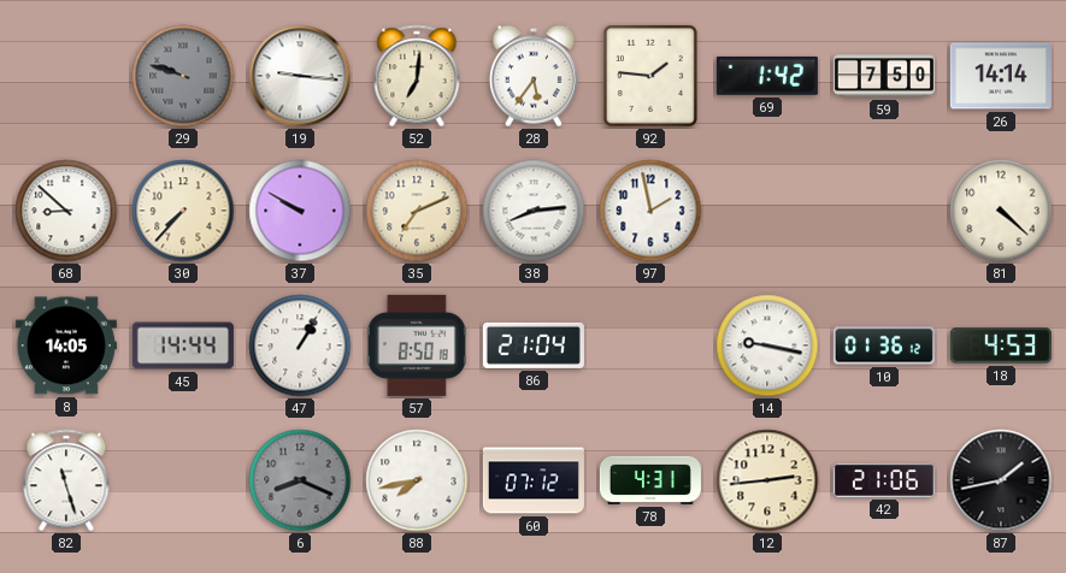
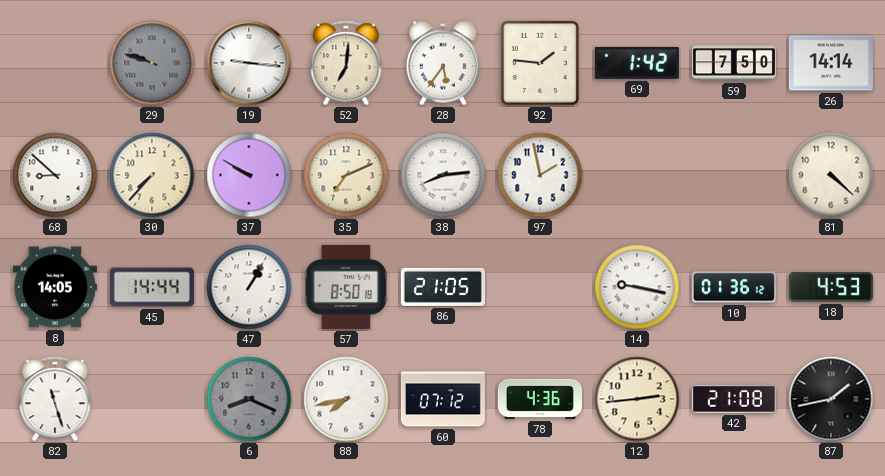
86: 21:04 -> 21:05 (443, 287)
78: 4:31 -> 4:36 (540, 399)
42: 21:06 -> 21:08 (734, 399)
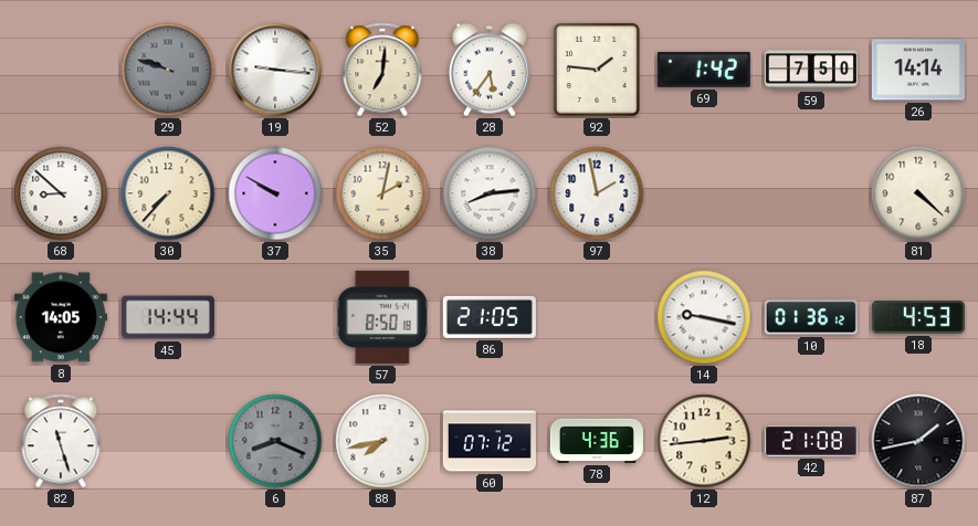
35: 7:11 -> 2:02 (382, 193)
47: 1:05 -> none (249, 287)
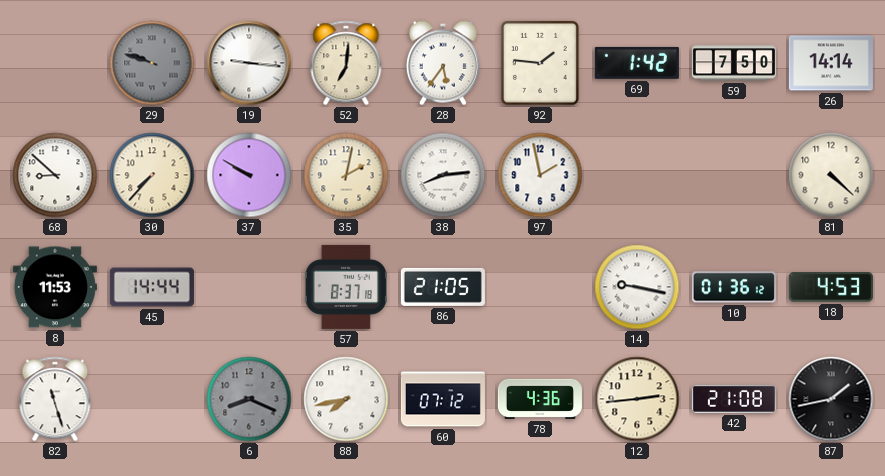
8: 14:05 -> 11:53 (55, 287)
57: 8:50 -> 8:37 (346, 287)
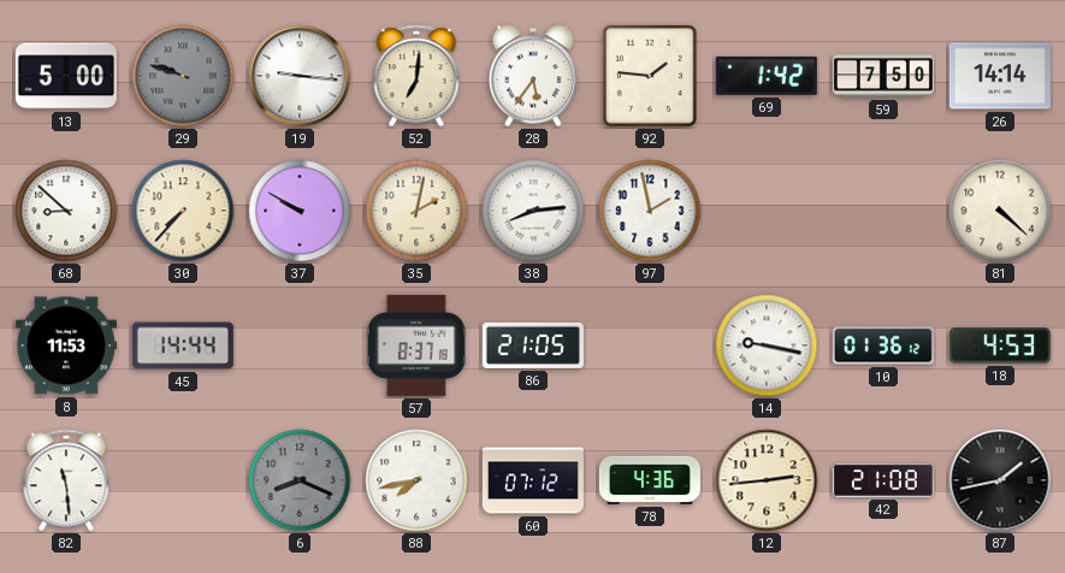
13: none -> 5:00 (66, 76)
82: 11:27 -> 11:29 (66, 480)
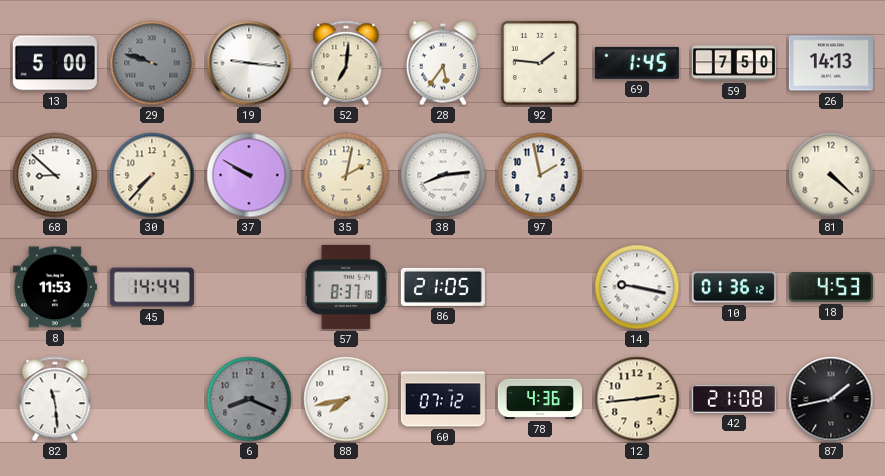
69: 1:42 -> 1:45 (637, 63)
26: 14:14 -> 14:13 (831, 63)
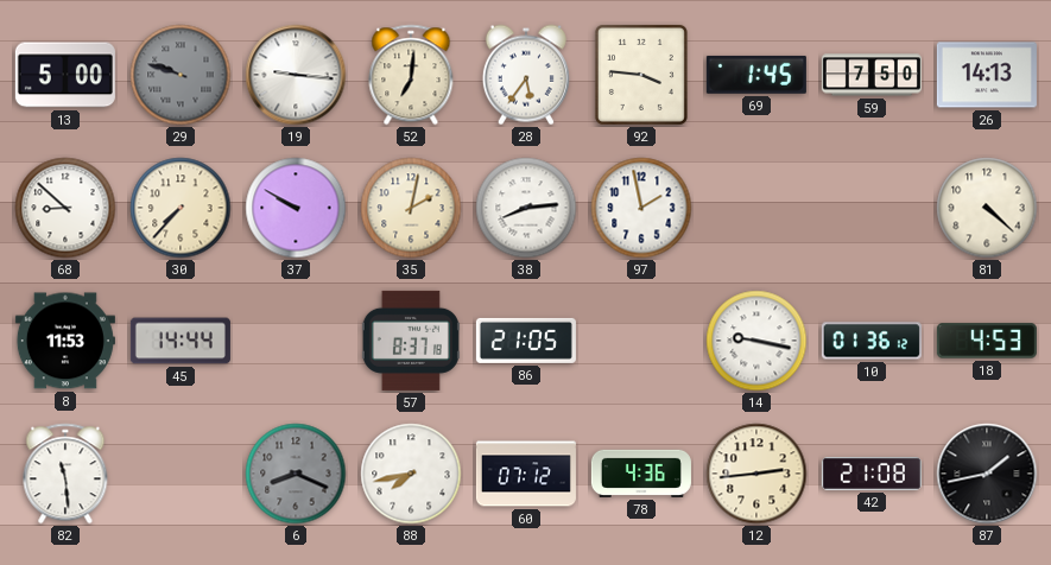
92: 1:46 -> 3:46 (641, 75)
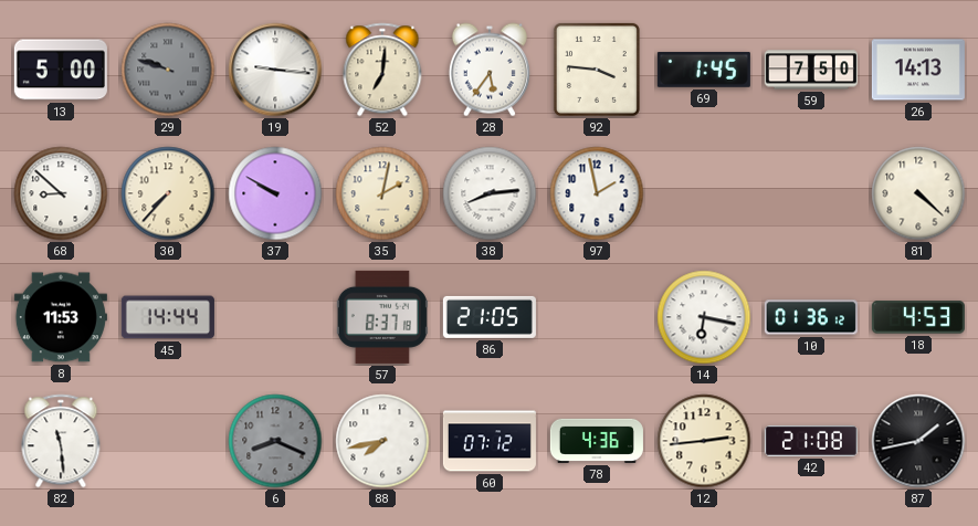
14: 9:17 -> 6:17 (704, 317)
